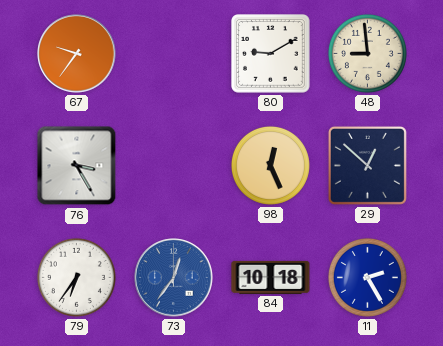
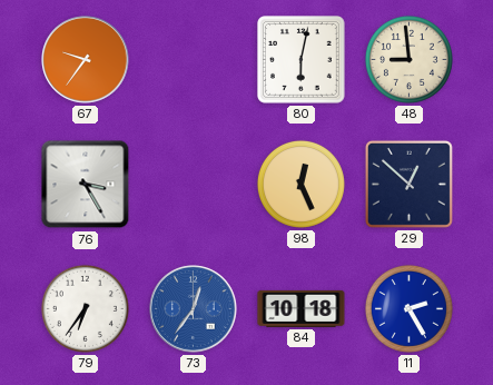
80: 9:10 -> 6:02 (302, 60)
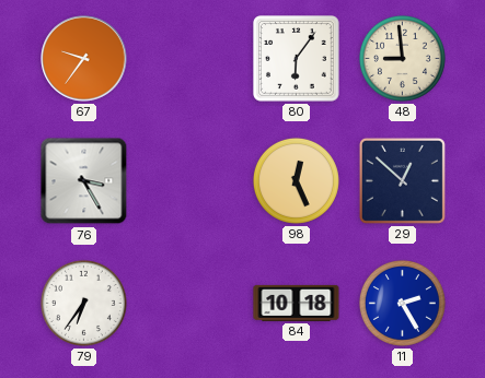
80: 6:02 -> 6:06 (297, 59)
73: 12:36 -> none (194, 309)
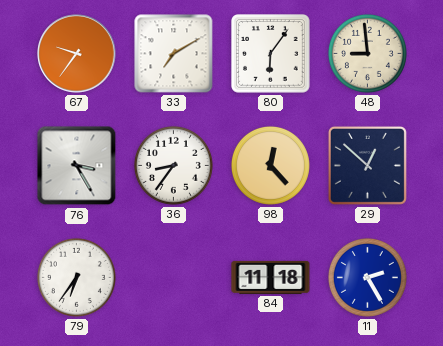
33: none -> 7:10 (174, 54)
36: none -> 8:36 (173, 165)
98: 12:26 -> 12:23 (270, 165)
84: 10:18 -> 11:18 (271, 277)
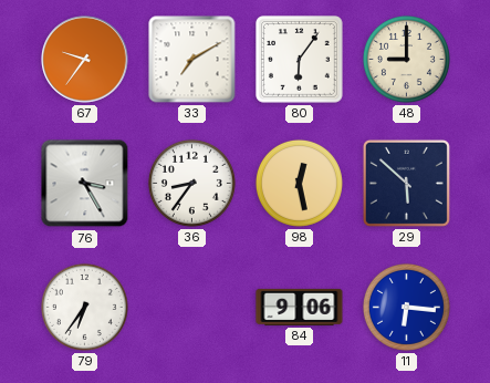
48: 8:59 -> 9:00 (406, 59)
98: 12:23 -> 12:28 (299, 183)
29: 12:52 -> 5:52 (406, 183)
84: 11:18 -> 9:06 (300, 307)
11: 2:25 -> 6:16 (406, 307)
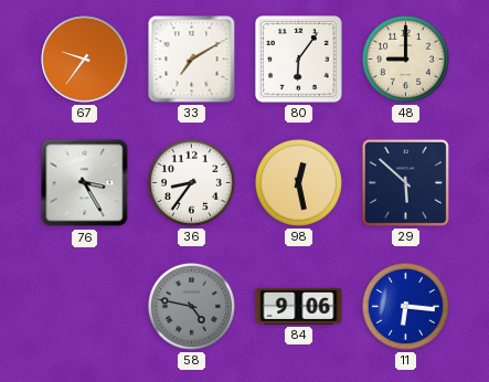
79: 6:36 -> none (84, 307)
58: none -> 4:47 (191, 306)
